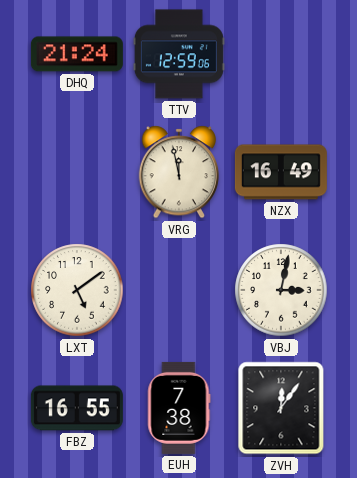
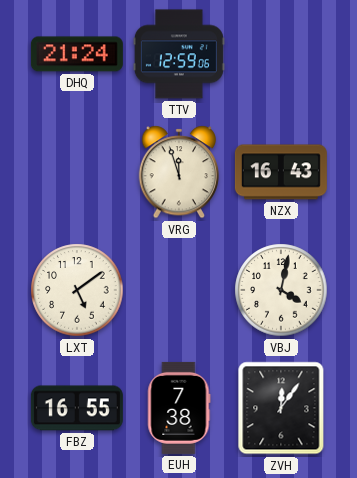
VRG: 11:58 -> 11:57 (179, 172)
NZX: 16:49 -> 16:43 (281, 172)
VBJ: 3:02 -> 4:02 (281, 290)
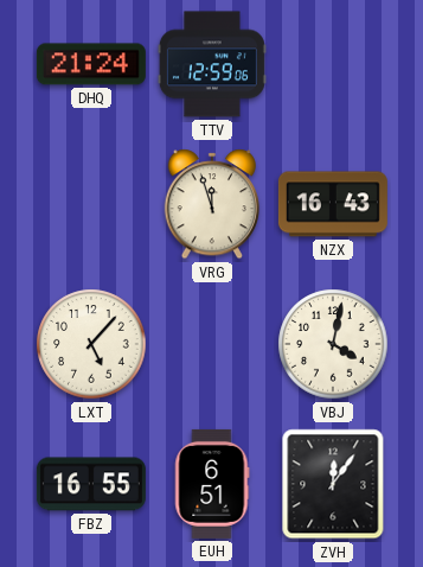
LXT: 5:09 -> 5:07 (91, 344)
EUH: 7:38 -> 6:51 (212, 484)
